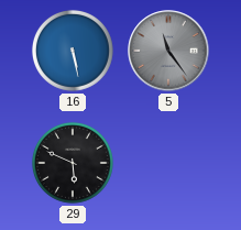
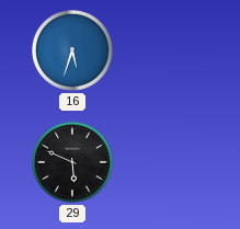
16: 5:28 -> 5:33 (72, 50)
5: 11:24 -> none (168, 51)
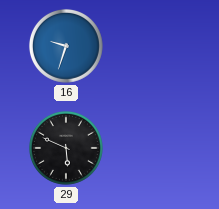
16: 5:33 -> 9:33 (66, 46)
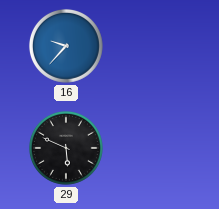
16: 9:33 -> 9:37 (66, 46)
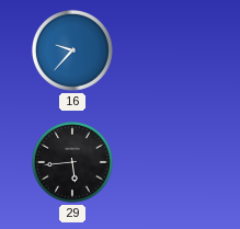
29: 5:49 -> 5:44 (72, 162)
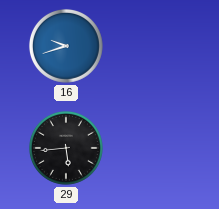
16: 9:37 -> 9:42 (66, 46)
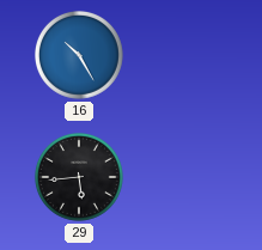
16: 9:42 -> 10:25 (79, 55)
